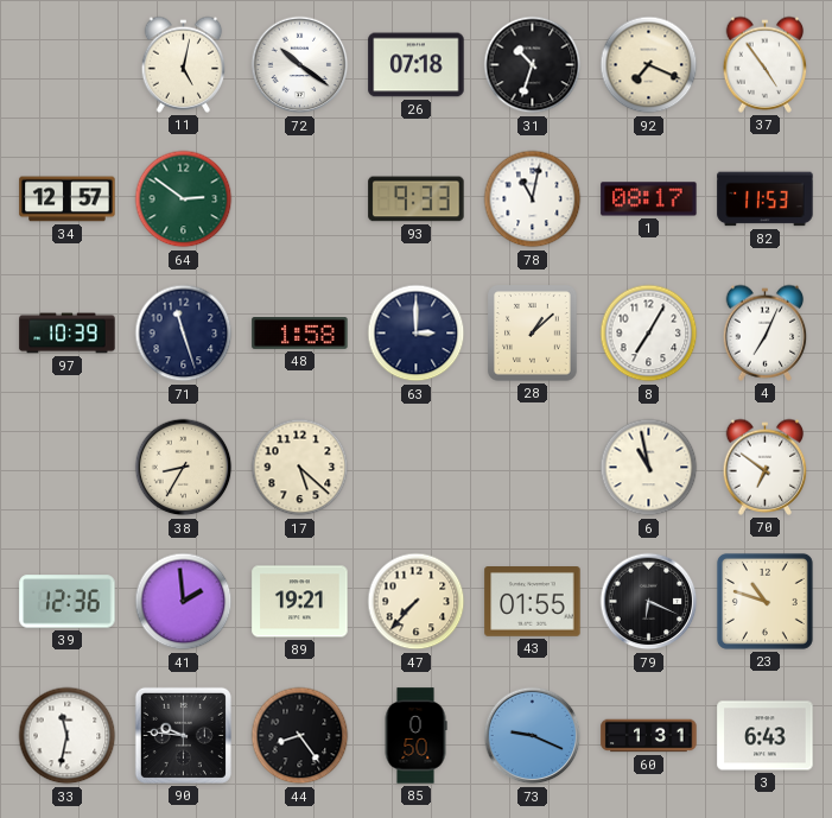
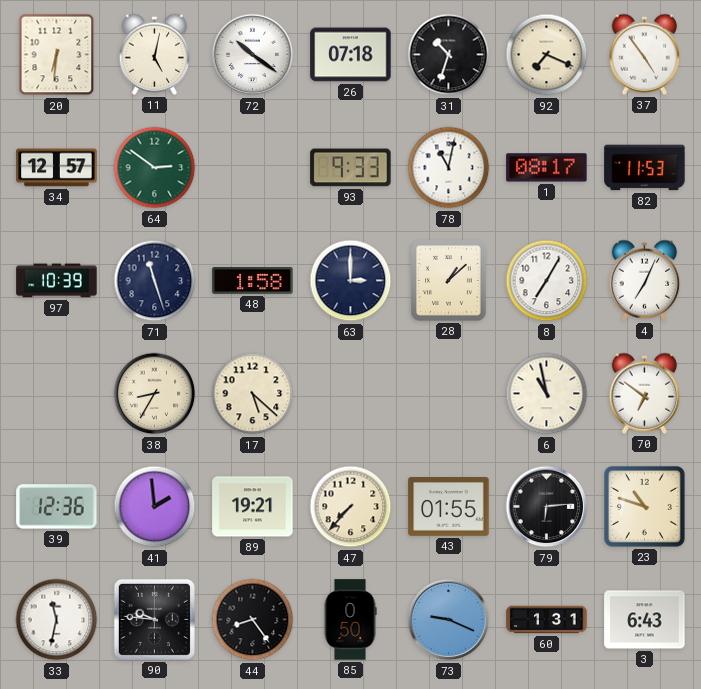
20: none -> 6:31 (57, 55)
79: 6:19 -> 6:14 (547, 507)
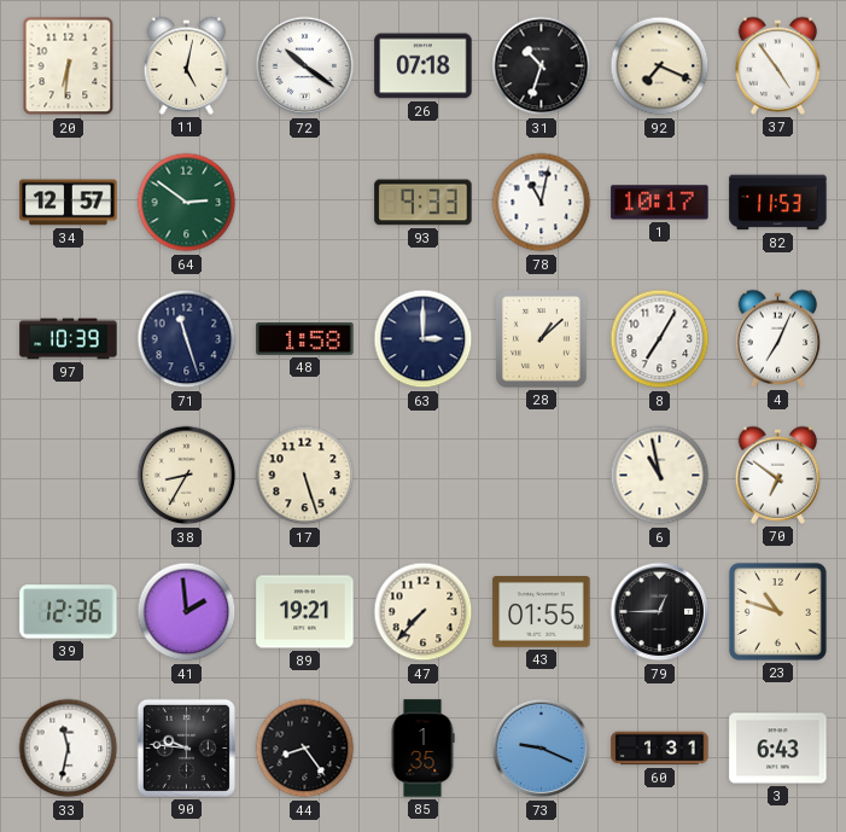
1: 08:17 -> 10:17 (660, 203)
17: 5:22 -> 5:27 (305, 476)
79: 6:14 -> 12:45 (660, 612)
85: 0:50 -> 1:35 (422, 749)
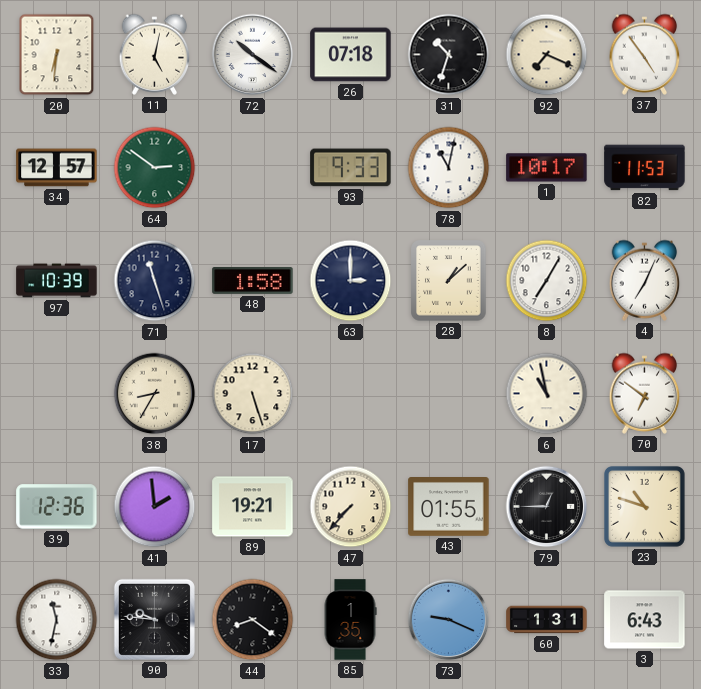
44: 8:24 -> 8:21 (253, 620)
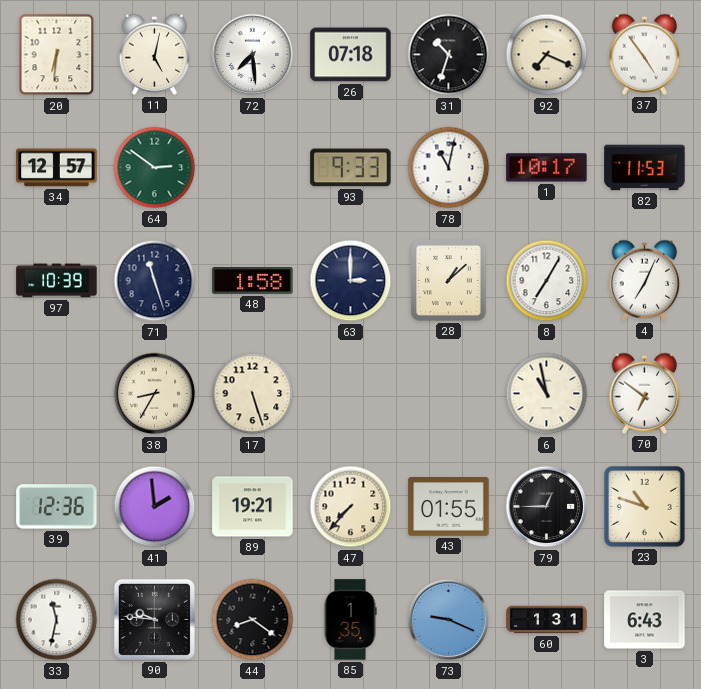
72: 10:21 -> 7:29 (253, 55)
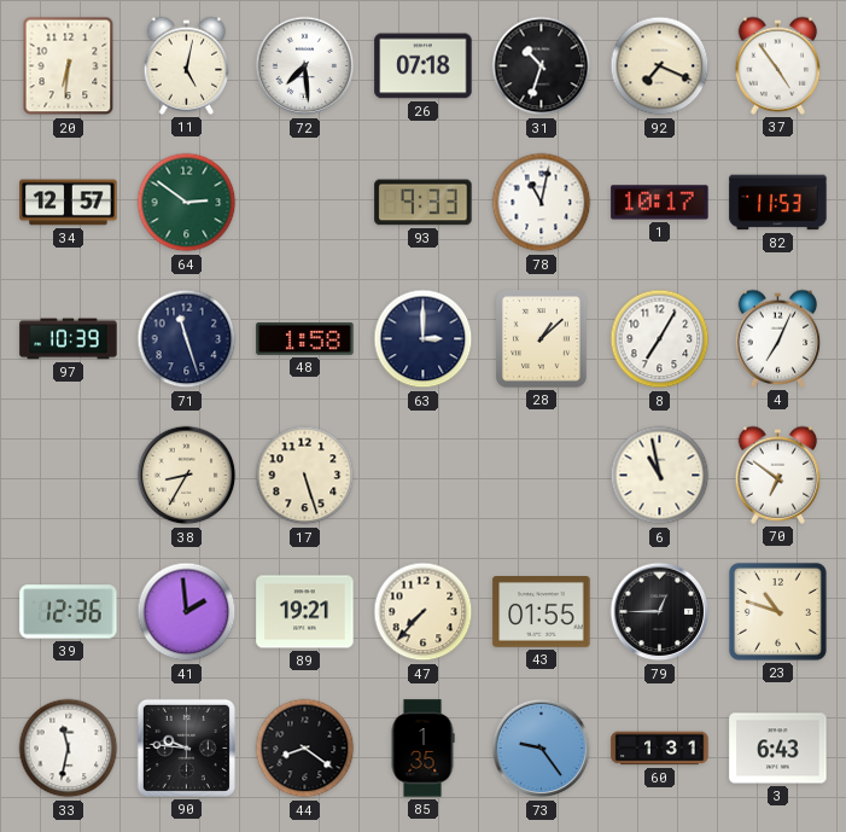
73: 9:19 -> 9:24 (542, 749)
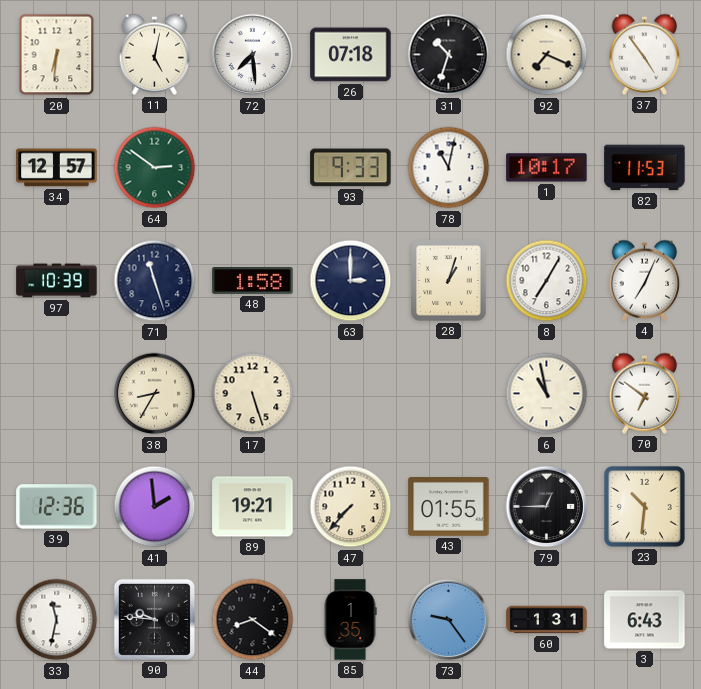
28: 1:08 -> 1:03 (449, 281)
23: 10:48 -> 10:31 (644, 506)
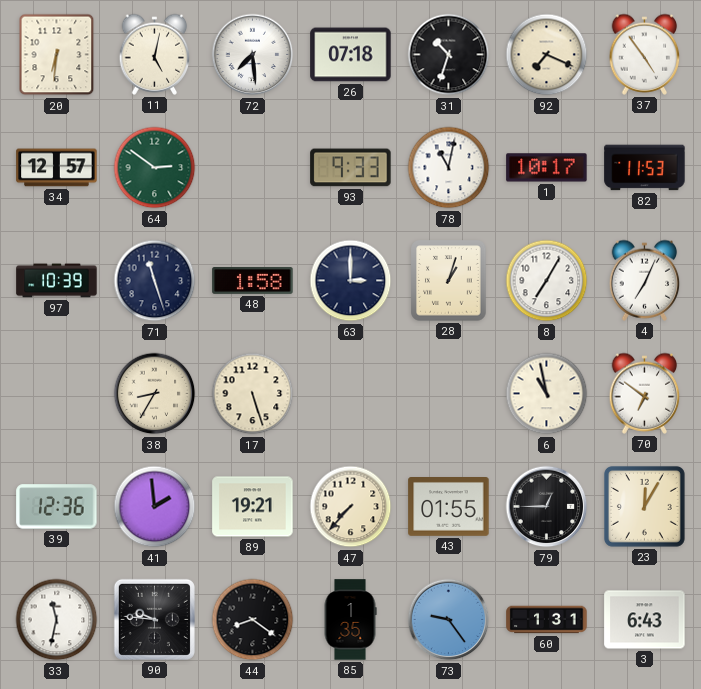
23: 10:31 -> 12:05 (644, 506)
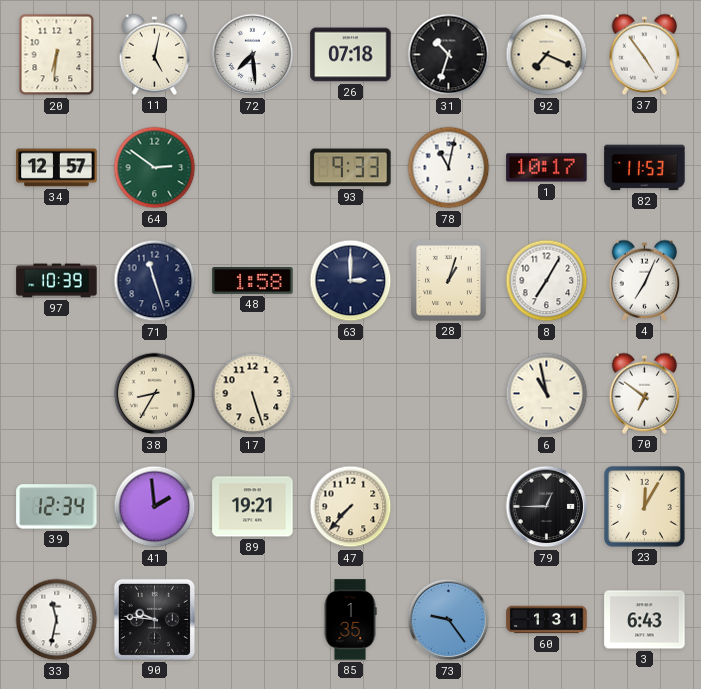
39: 12:36 -> 12:34 (57, 507)
43: 01:55 -> none (449, 507)
44: 8:21 -> none (253, 620)
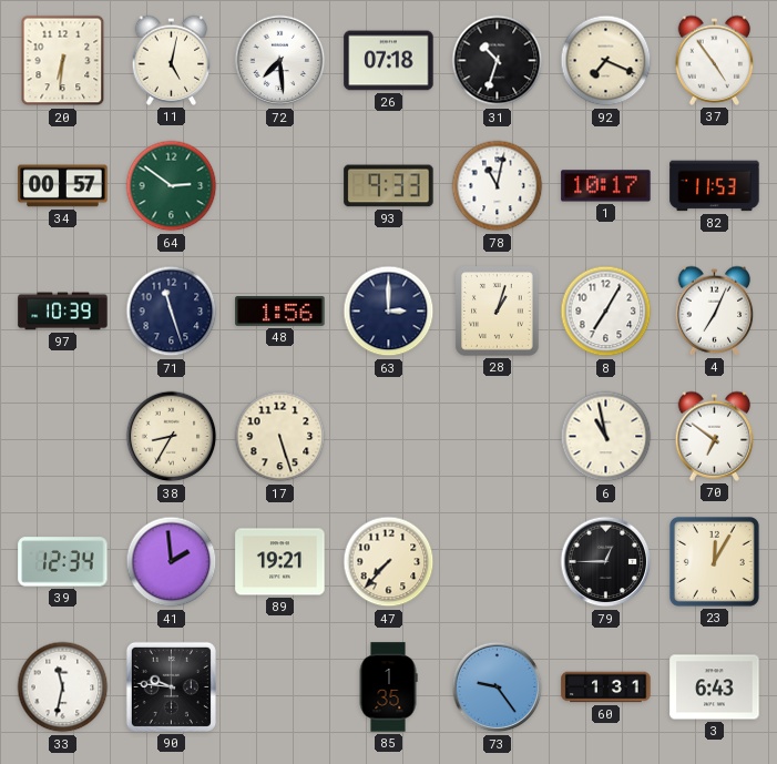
34: 12:57 -> 00:57 (63, 186)
48: 1:58 -> 1:56 (280, 312)
